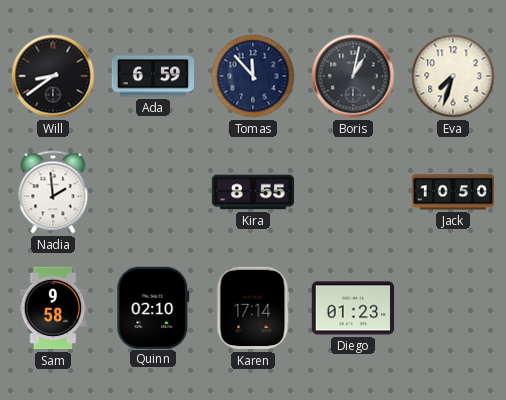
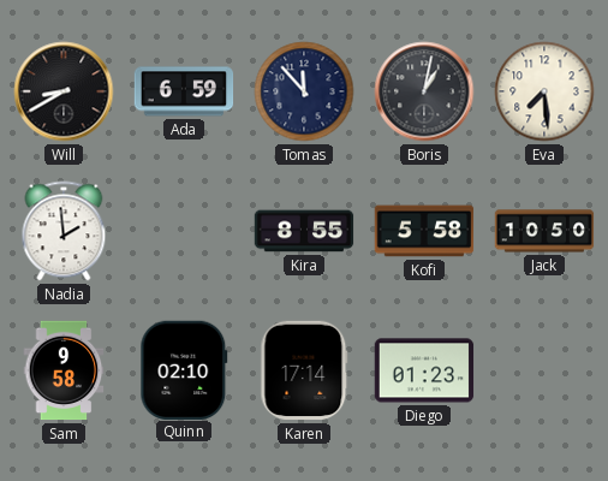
Will: 8:39 -> 8:40 (64, 91)
Eva: 7:33 -> 7:29 (544, 91)
Kofi: none -> 5:58 (424, 231)
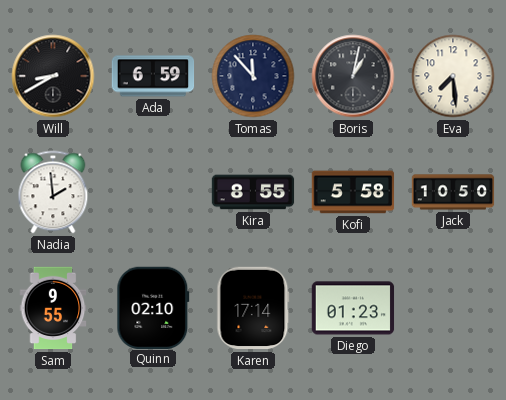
Sam: 9:58 -> 9:55 (53, 308)
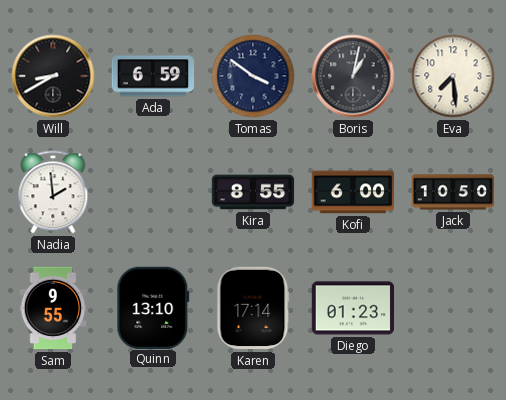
Tomas: 11:53 -> 3:51 (253, 76)
Kofi: 5:58 -> 6:00 (353, 192)
Quinn: 02:10 -> 13:10 (153, 307)
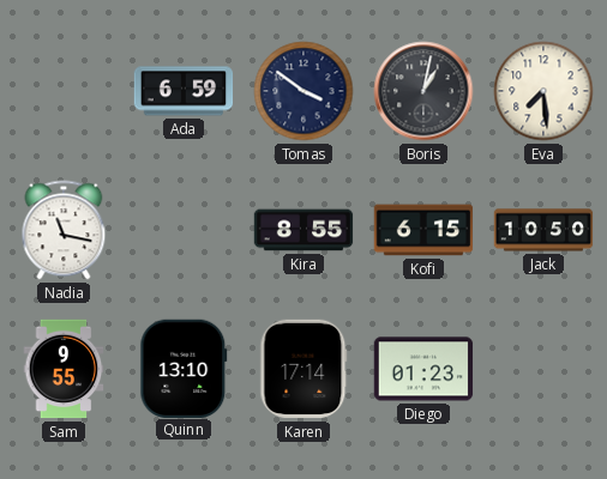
Will: 8:40 -> none (53, 76)
Nadia: 1:59 -> 11:17 (64, 230)
Kofi: 6:00 -> 6:15 (423, 230)
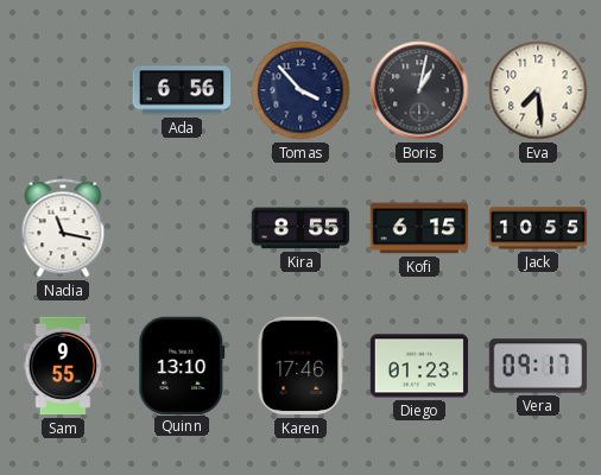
Ada: 6:59 -> 6:56 (182, 90)
Tomas: 3:51 -> 3:53 (300, 90)
Jack: 10:50 -> 10:55 (538, 228)
Karen: 17:14 -> 17:46 (300, 366)
Vera: none -> 09:17 (538, 366)
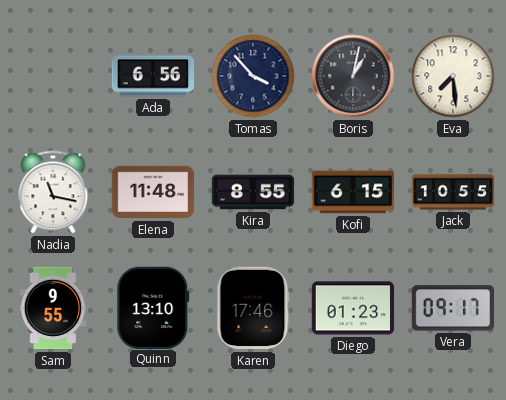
Elena: none -> 11:48 (153, 192)
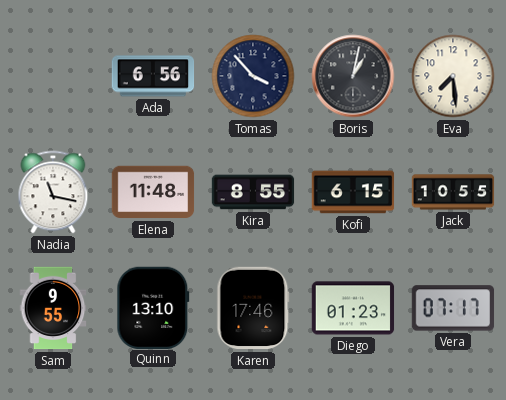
Vera: 09:17 -> 07:17 (453, 308)
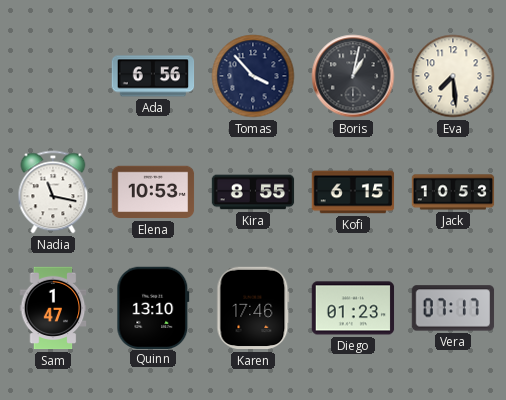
Elena: 11:48 -> 10:53 (153, 192)
Jack: 10:55 -> 10:53 (453, 192)
Sam: 9:55 -> 1:47 (53, 308)
